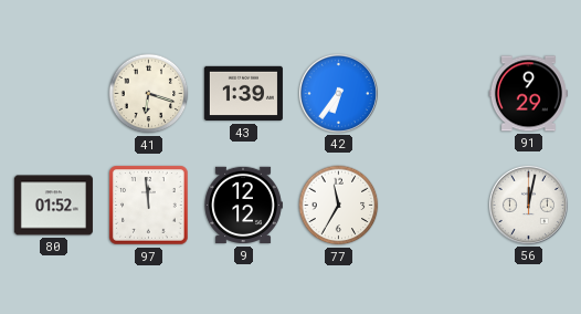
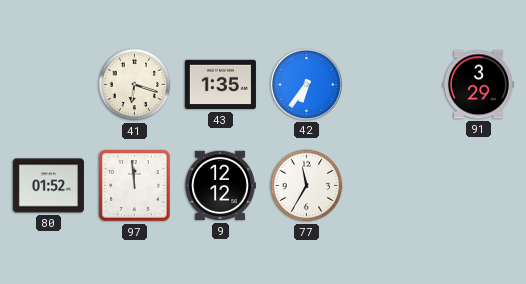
43: 1:39 -> 1:35 (220, 85)
91: 9:29 -> 3:29 (478, 85)
56: 12:02 -> none (528, 205)
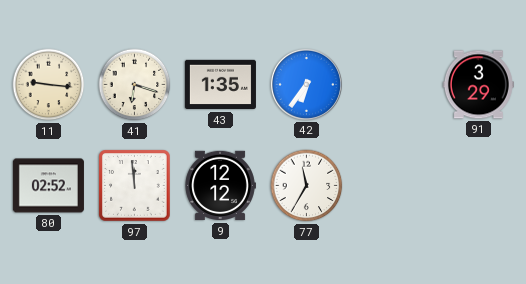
11: none -> 9:16 (49, 85)
80: 01:52 -> 02:52 (48, 186)
